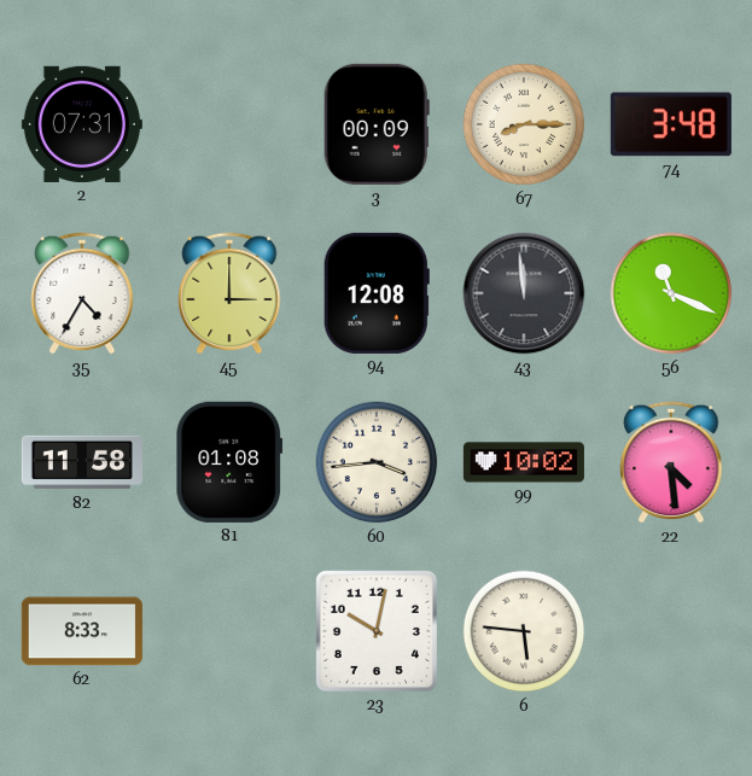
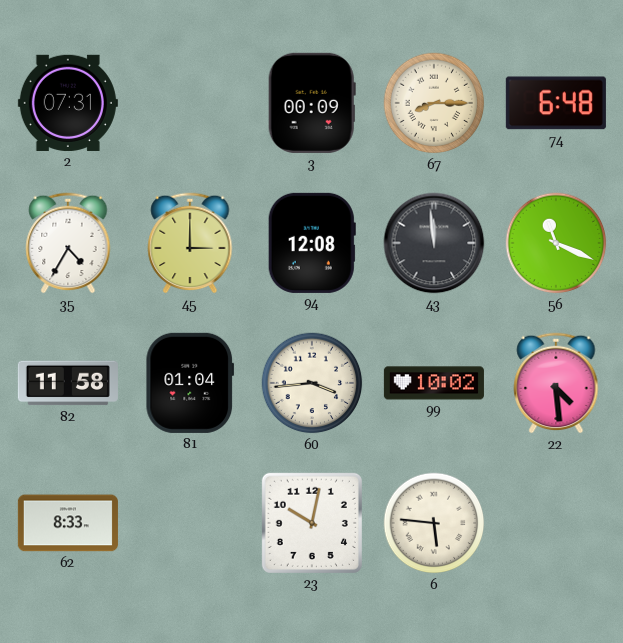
74: 3:48 -> 6:48 (556, 103)
81: 01:08 -> 01:04 (190, 383)
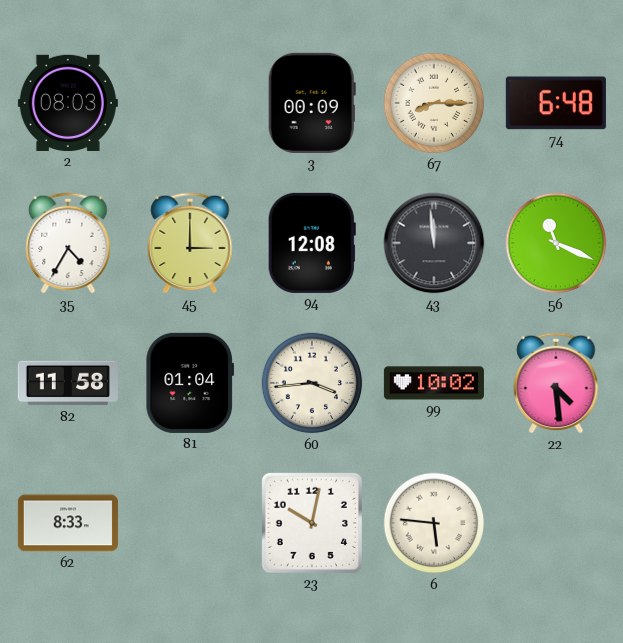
2: 07:31 -> 08:03 (68, 103)
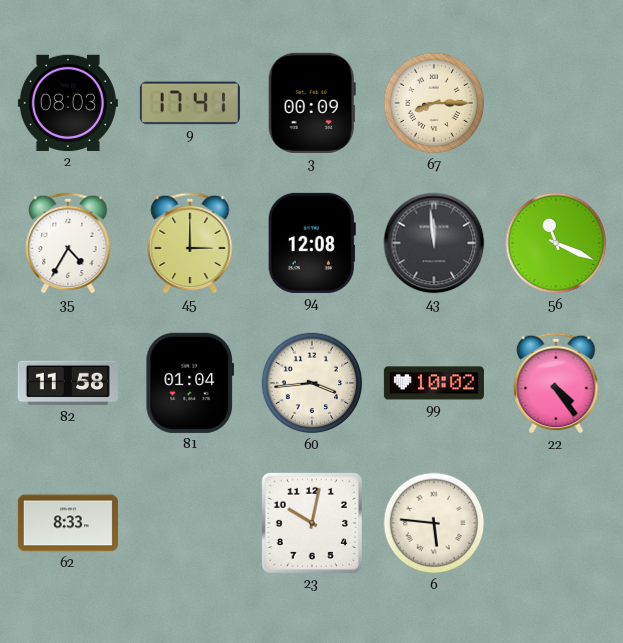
9: none -> 17:41 (190, 103)
74: 6:48 -> none (556, 103)
22: 4:29 -> 4:24 (556, 383)
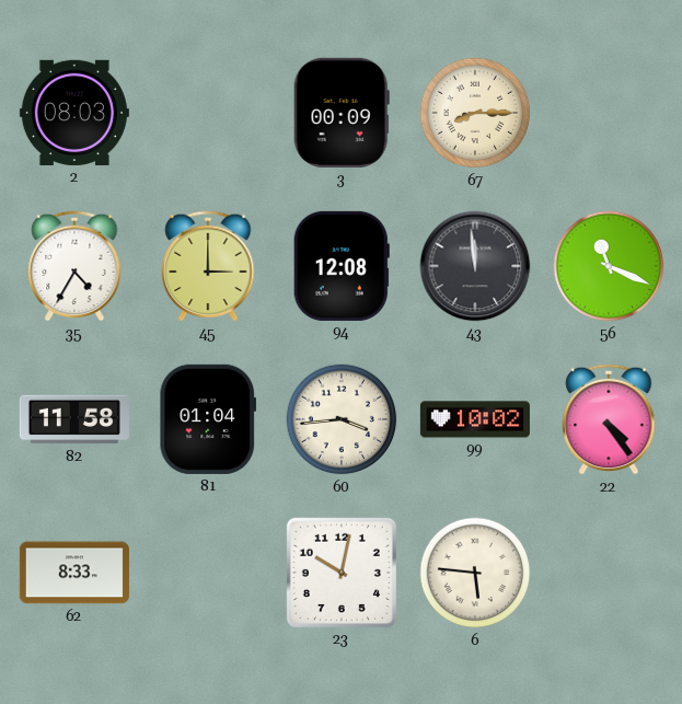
9: 17:41 -> none (190, 103)
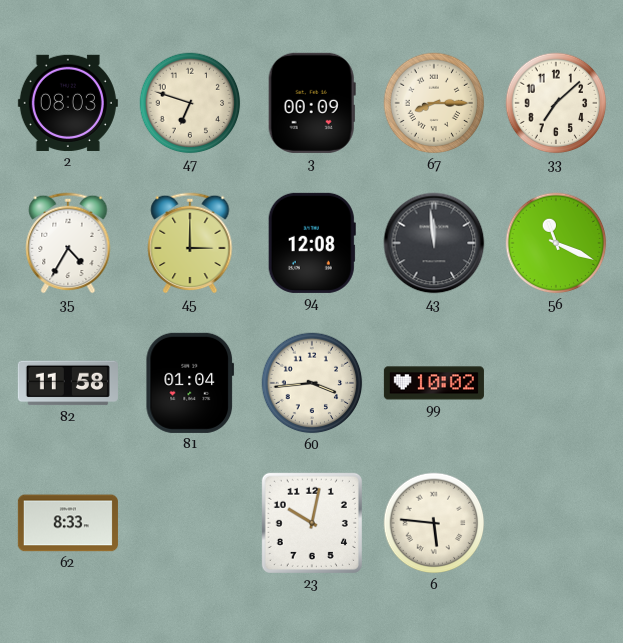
47: none -> 6:48 (190, 103)
33: none -> 7:08 (556, 103)
22: 4:24 -> none (609, 419)
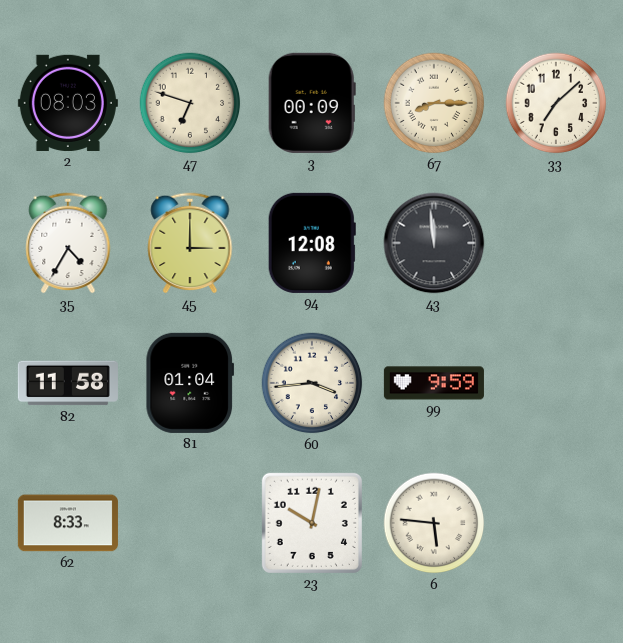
56: 11:19 -> none (556, 243)
99: 10:02 -> 9:59 (434, 383)
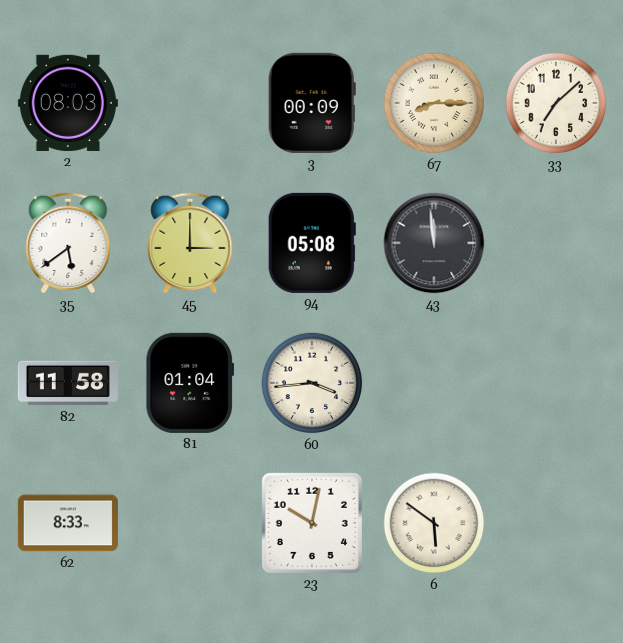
47: 6:48 -> none (190, 103)
35: 4:35 -> 5:39 (68, 243)
94: 12:08 -> 05:08 (312, 243)
99: 9:59 -> none (434, 383)
6: 5:46 -> 5:51 (434, 523)
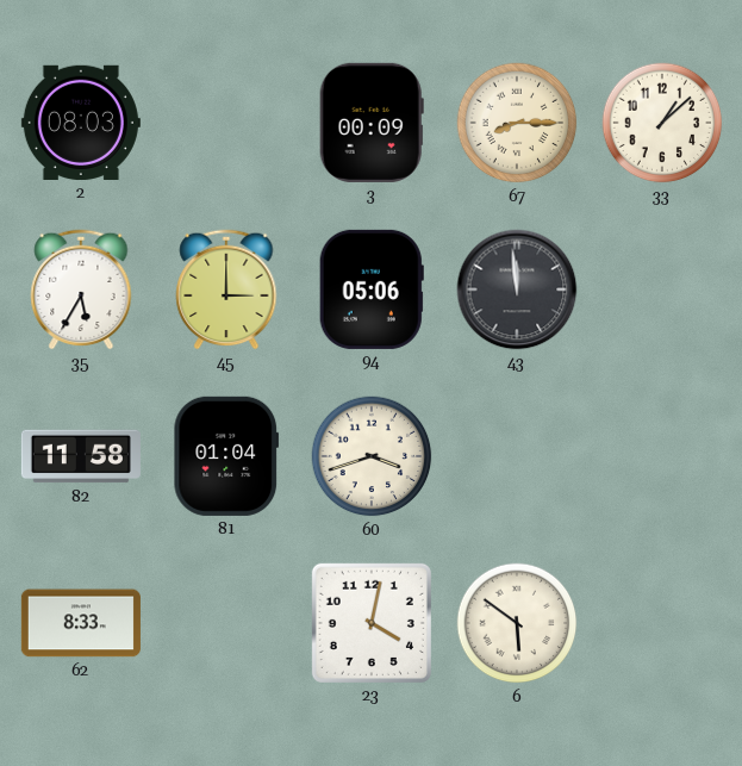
33: 7:08 -> 1:08 (662, 123)
35: 5:39 -> 5:35 (81, 289)
94: 05:08 -> 05:06 (372, 289)
60: 3:44 -> 3:42 (372, 456)
23: 10:02 -> 4:02 (372, 623)
